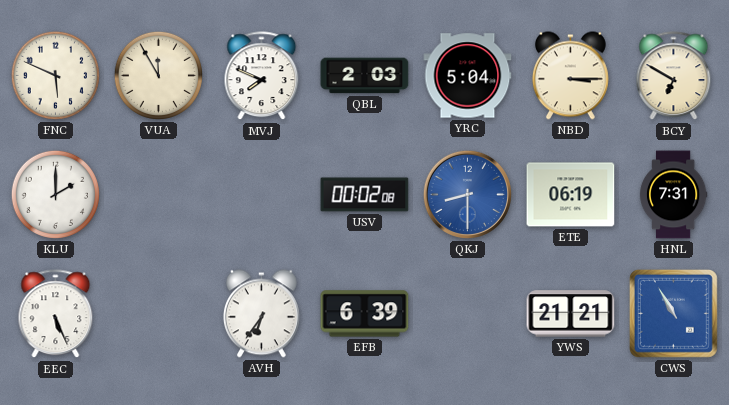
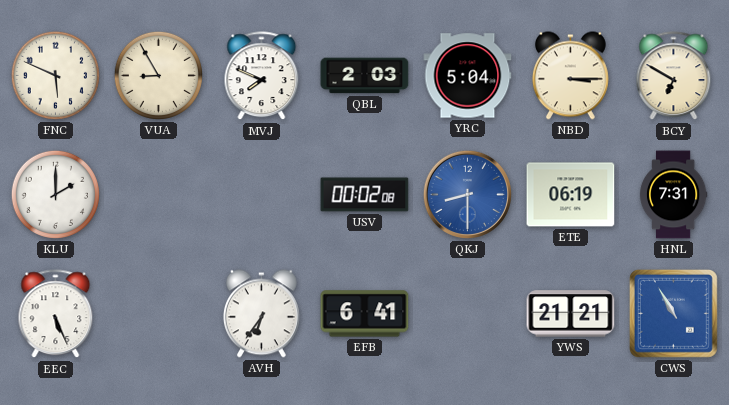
VUA: 11:55 -> 8:55 (158, 75)
EFB: 6:39 -> 6:41 (365, 314)
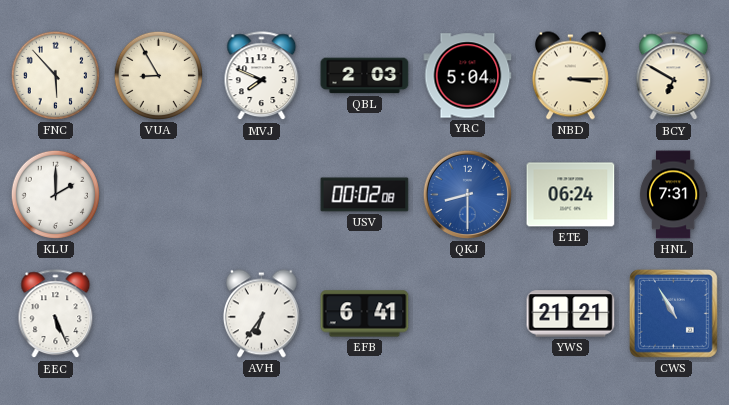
FNC: 5:49 -> 5:53 (55, 75)
ETE: 06:19 -> 06:24 (571, 195)
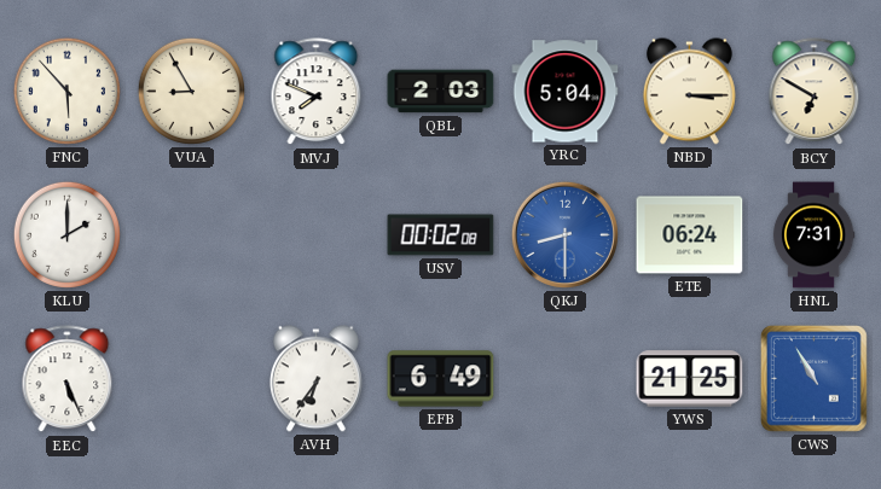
EFB: 6:41 -> 6:49 (441, 379)
YWS: 21:21 -> 21:25 (690, 379)
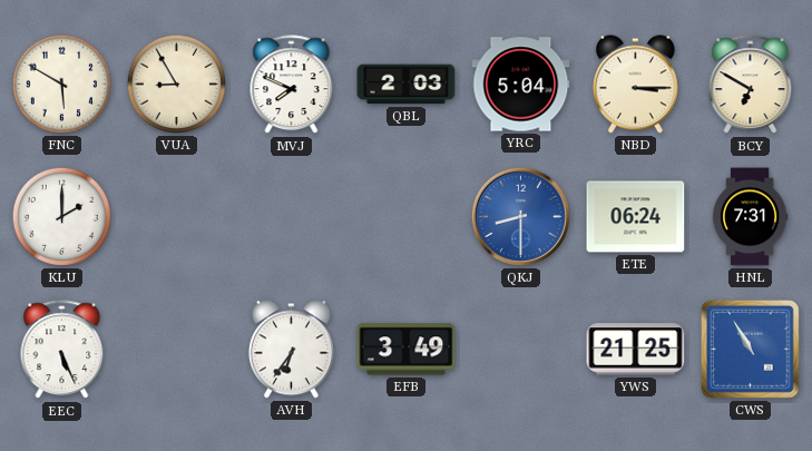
FNC: 5:53 -> 5:50 (61, 84)
USV: 00:02 -> none (441, 235)
EFB: 6:49 -> 3:49 (407, 350)
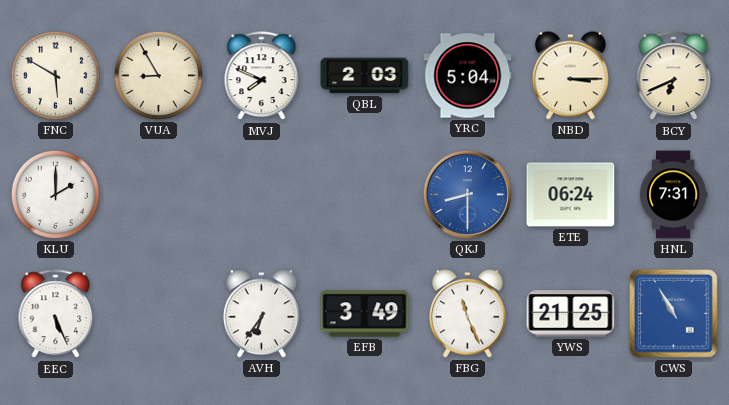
BCY: 6:50 -> 6:41 (674, 76)
FBG: none -> 11:26 (467, 314)
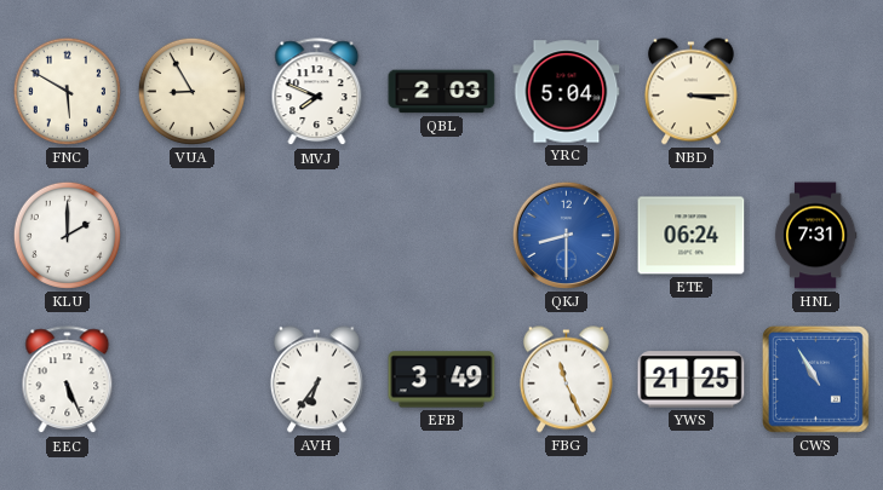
BCY: 6:41 -> none (674, 76)
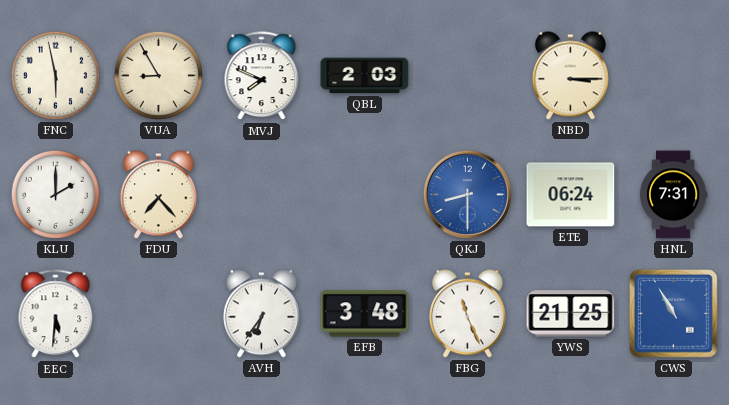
FNC: 5:50 -> 5:58 (55, 75)
YRC: 5:04 -> none (567, 92)
FDU: none -> 7:23 (158, 195)
EEC: 5:26 -> 5:31 (56, 314)
EFB: 3:49 -> 3:48 (365, 314)
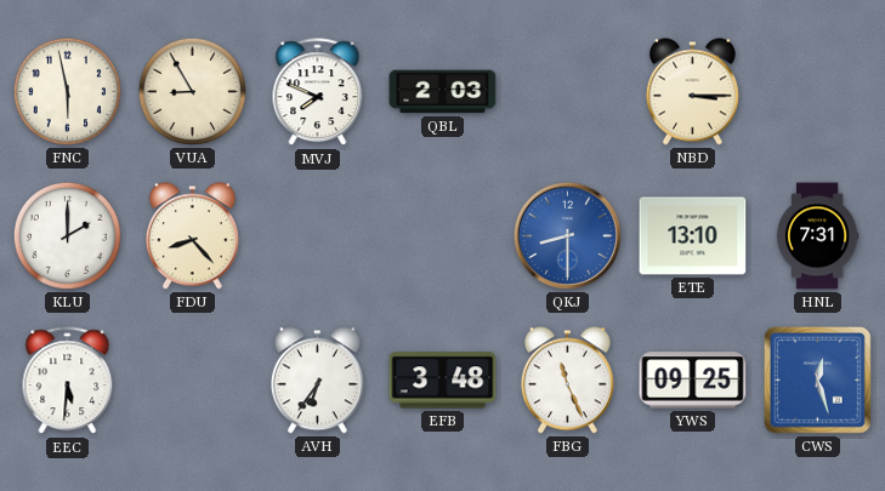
FDU: 7:23 -> 8:23 (192, 236)
ETE: 06:24 -> 13:10 (693, 236)
YWS: 21:25 -> 09:25 (693, 381)
CWS: 10:55 -> 12:27 (817, 379)
